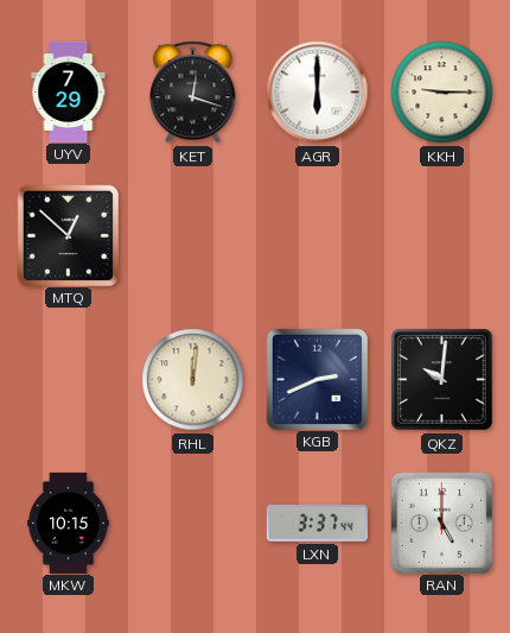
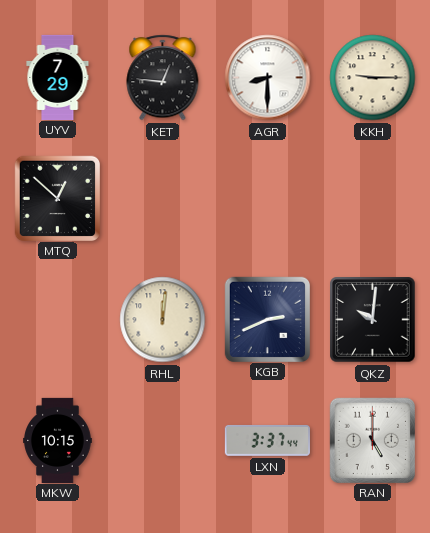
KET: 12:18 -> 12:46 (163, 78)
AGR: 6:00 -> 8:30 (268, 78)
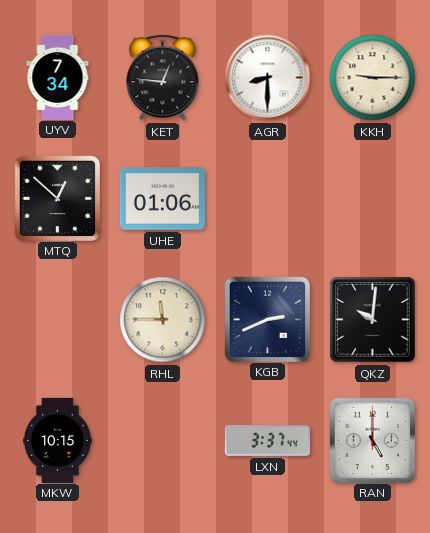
UYV: 7:29 -> 7:34 (58, 77)
UHE: none -> 01:06 (162, 199)
RHL: 12:01 -> 11:45 (163, 320)
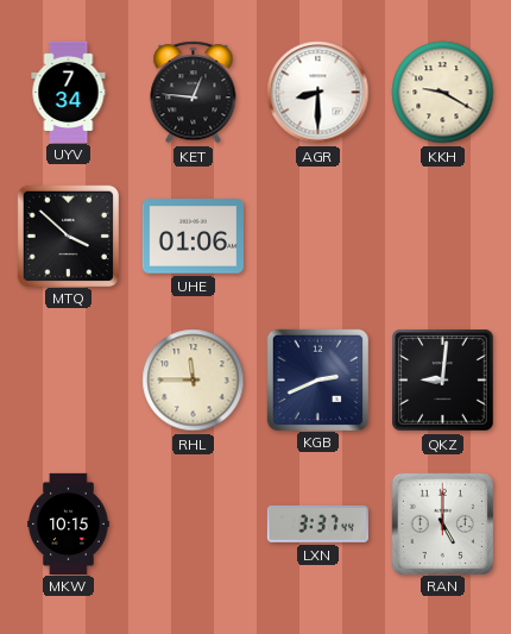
KKH: 9:15 -> 9:20 (443, 93)
MTQ: 12:52 -> 3:52 (68, 236)
QKZ: 10:01 -> 9:01 (443, 381)
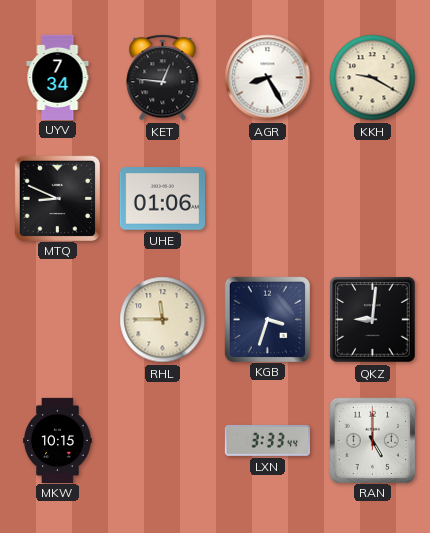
AGR: 8:30 -> 8:25 (268, 78)
MTQ: 3:52 -> 8:49 (57, 198)
KGB: 2:41 -> 3:33 (267, 319)
LXN: 3:37 -> 3:33 (267, 441)
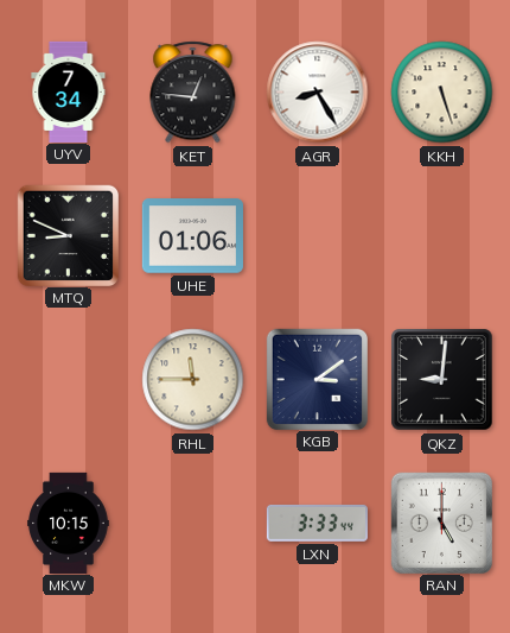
KKH: 9:20 -> 5:27 (442, 93)
KGB: 3:33 -> 3:09 (317, 379)
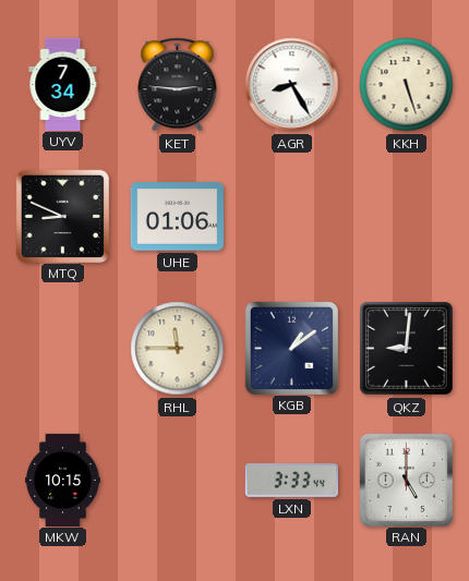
KET: 12:46 -> 2:46 (178, 85)
KGB: 3:09 -> 1:09 (291, 348)
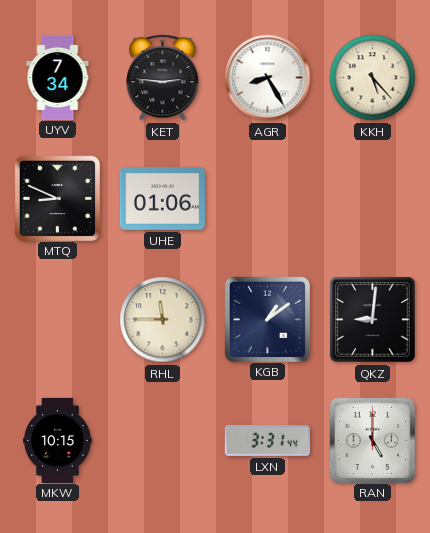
KKH: 5:27 -> 5:23 (373, 78)
LXN: 3:33 -> 3:31 (267, 441)
